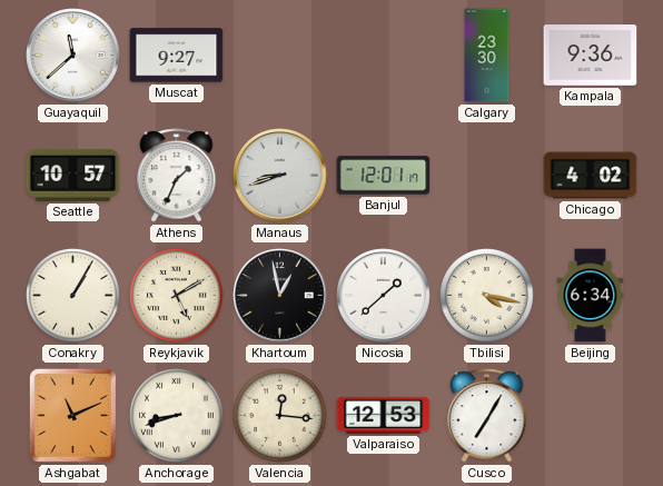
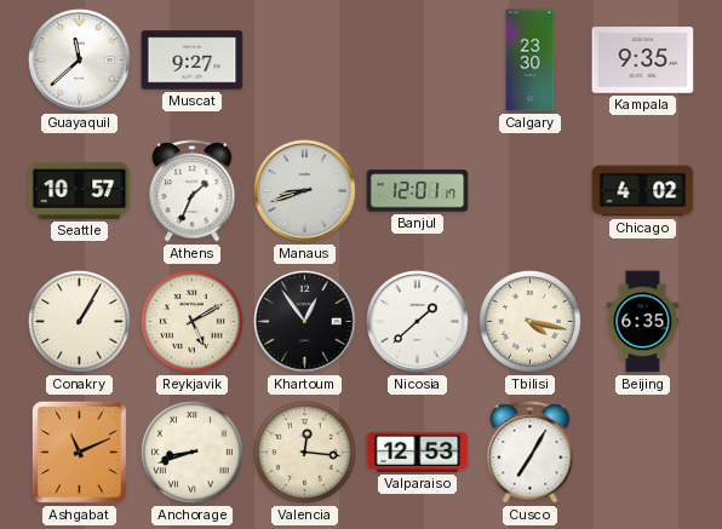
Kampala: 9:36 -> 9:35 (643, 61)
Khartoum: 12:58 -> 12:54 (305, 322)
Beijing: 6:34 -> 6:35 (643, 322)
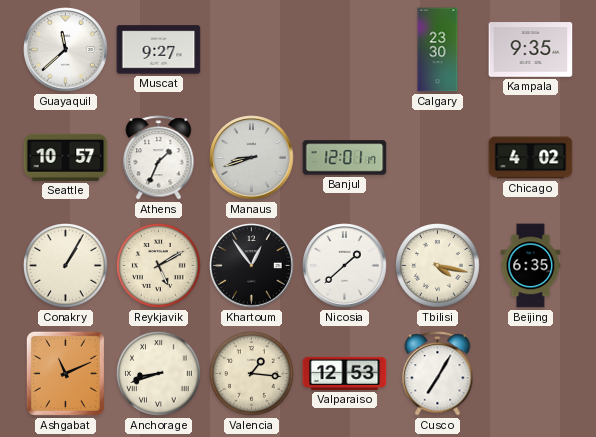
Valencia: 12:16 -> 1:16 (252, 374)
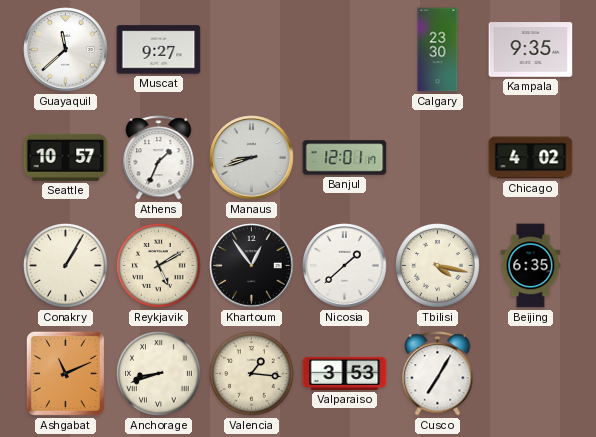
Valparaiso: 12:53 -> 3:53 (345, 373)
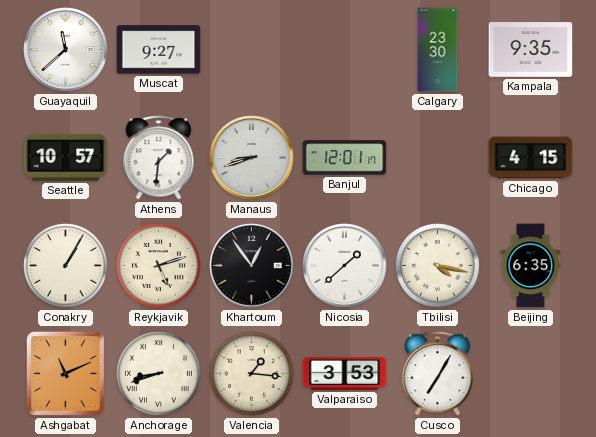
Athens: 1:34 -> 1:31 (159, 158)
Chicago: 4:02 -> 4:15 (531, 158)
Reykjavik: 5:10 -> 5:12 (159, 266)
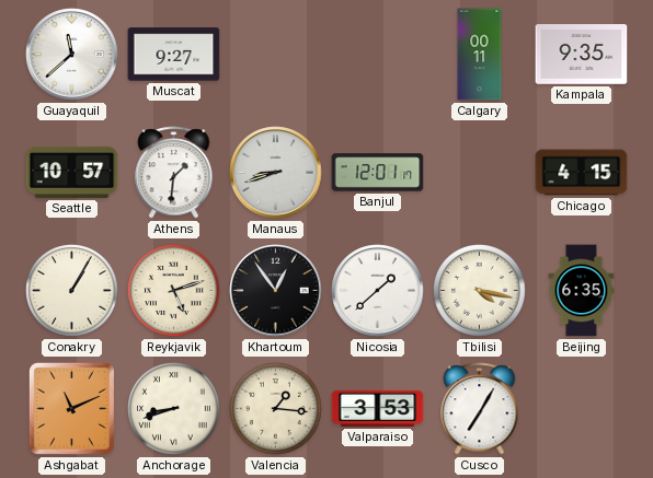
Calgary: 23:30 -> 00:11 (480, 55)
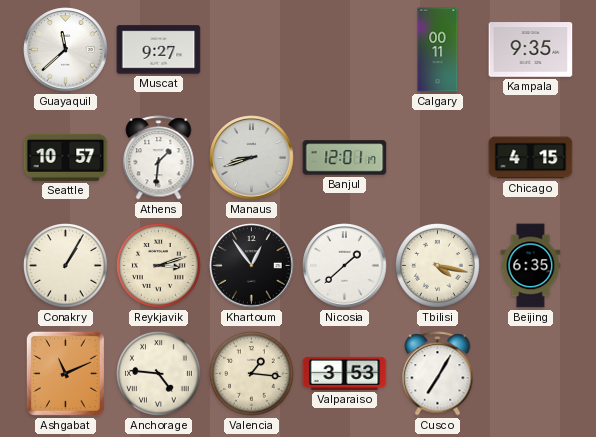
Reykjavik: 5:12 -> 3:12 (159, 266)
Anchorage: 8:42 -> 4:46 (159, 374)
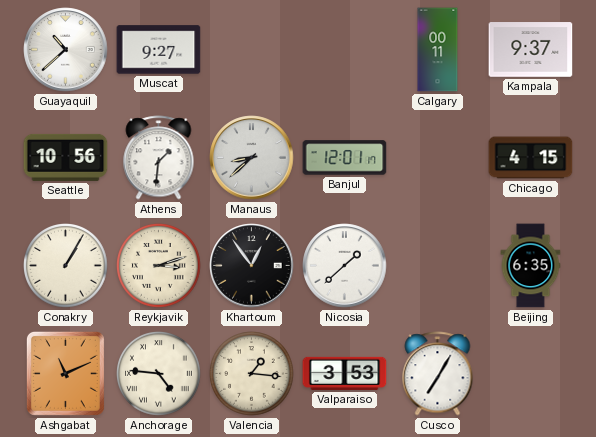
Guayaquil: 11:38 -> 10:38 (66, 50)
Kampala: 9:35 -> 9:37 (531, 50)
Seattle: 10:57 -> 10:56 (66, 157)
Manaus: 8:42 -> 8:38 (252, 158)
Tbilisi: 4:17 -> none (438, 266)
